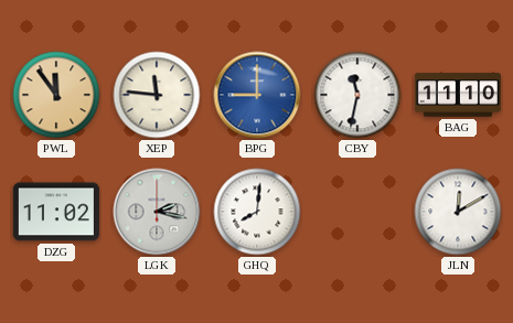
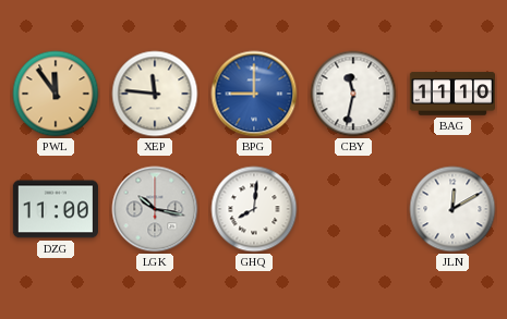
DZG: 11:02 -> 11:00 (56, 209)
LGK: 2:17 -> 10:17 (155, 209)
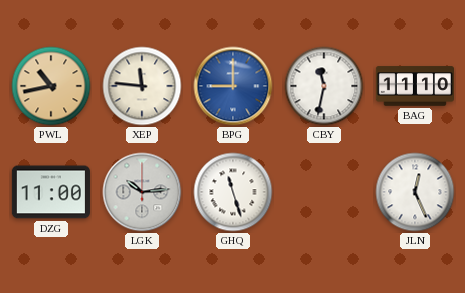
PWL: 11:54 -> 10:43 (51, 86)
LGK: 10:17 -> 10:14 (142, 192)
GHQ: 8:01 -> 11:27 (233, 192)
JLN: 12:10 -> 12:26 (415, 192)
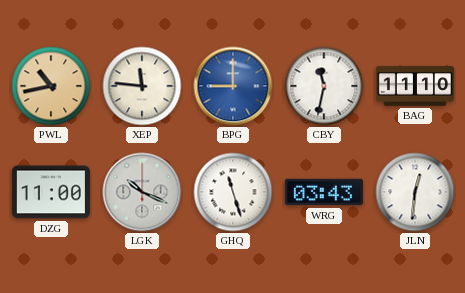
LGK: 10:14 -> 10:19 (142, 192)
WRG: none -> 03:43 (324, 192)
JLN: 12:26 -> 12:31 (415, 192)
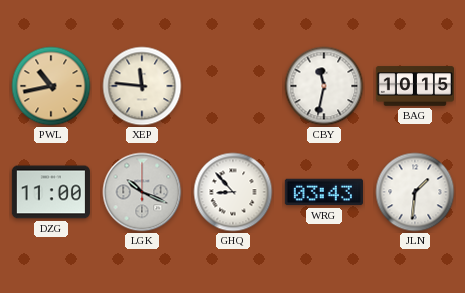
BPG: 9:00 -> none (233, 86)
BAG: 11:10 -> 10:15 (414, 86)
GHQ: 11:27 -> 8:53 (233, 192)
JLN: 12:31 -> 1:31 (415, 192)
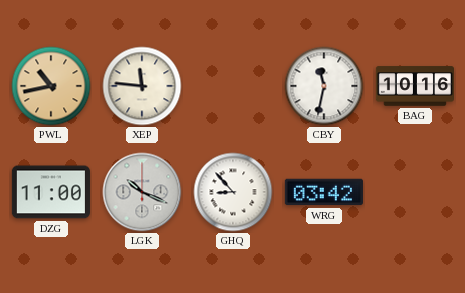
BAG: 10:15 -> 10:16 (414, 86)
WRG: 03:43 -> 03:42 (324, 192)
JLN: 1:31 -> none (415, 192)
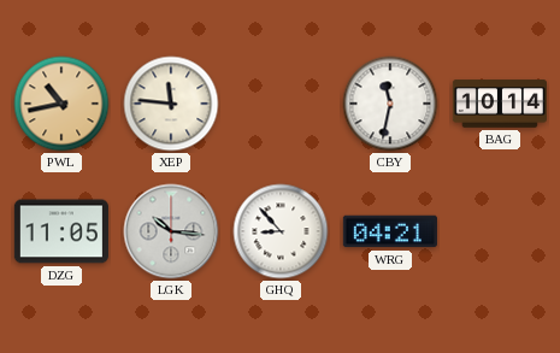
BAG: 10:16 -> 10:14 (499, 104)
DZG: 11:00 -> 11:05 (61, 231)
LGK: 10:19 -> 10:16 (171, 231)
WRG: 03:42 -> 04:21 (390, 231)
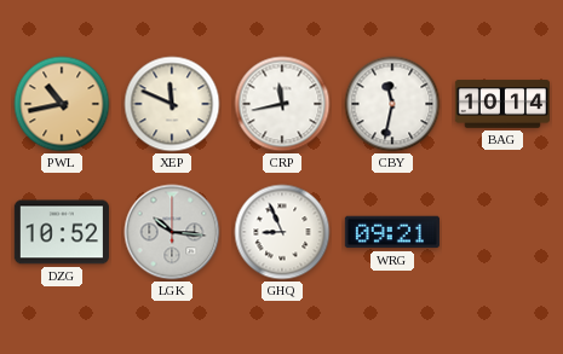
XEP: 11:46 -> 11:49 (172, 104)
CRP: none -> 11:43 (282, 104)
DZG: 11:05 -> 10:52 (62, 232)
GHQ: 8:53 -> 8:56 (282, 232)
WRG: 04:21 -> 09:21 (392, 232)
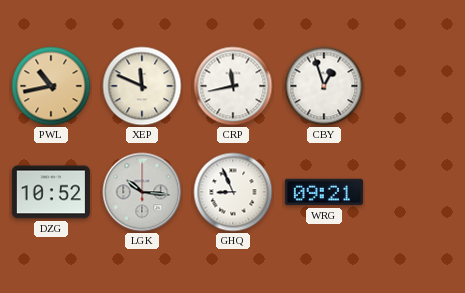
CBY: 11:32 -> 12:57 (324, 86)
BAG: 10:14 -> none (501, 104)
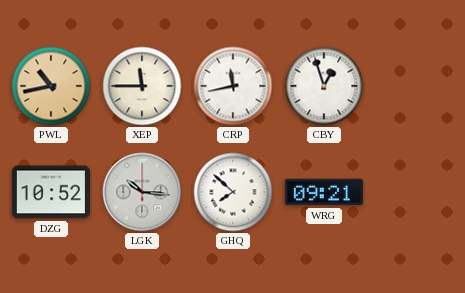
XEP: 11:49 -> 11:45 (142, 86)
GHQ: 8:56 -> 7:52 (233, 192)
